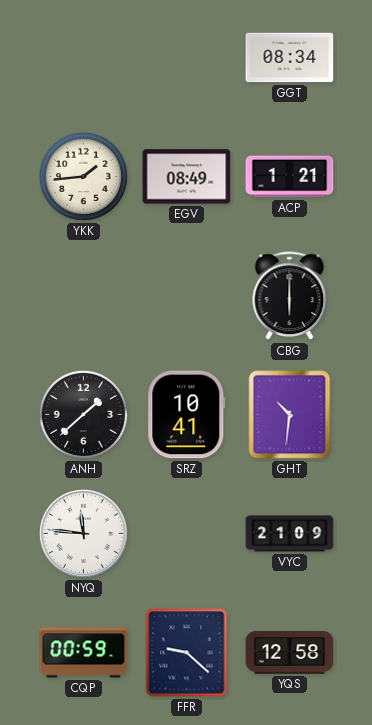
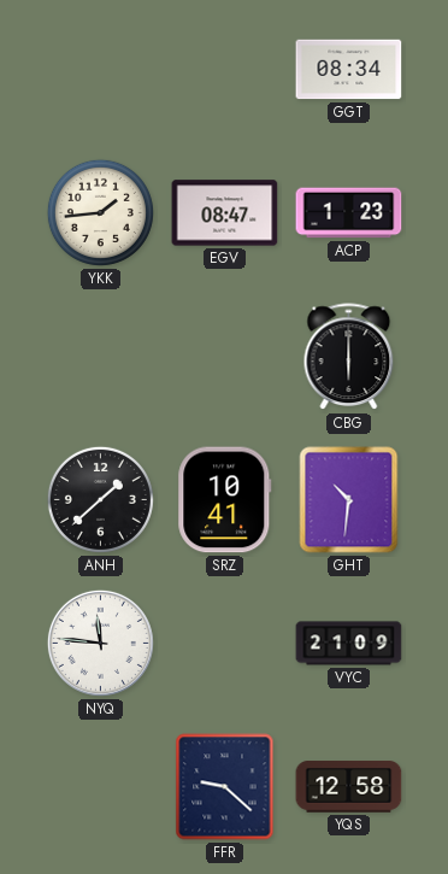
EGV: 08:49 -> 08:47 (225, 213)
ACP: 1:21 -> 1:23 (349, 213)
CQP: 00:59 -> none (84, 653)
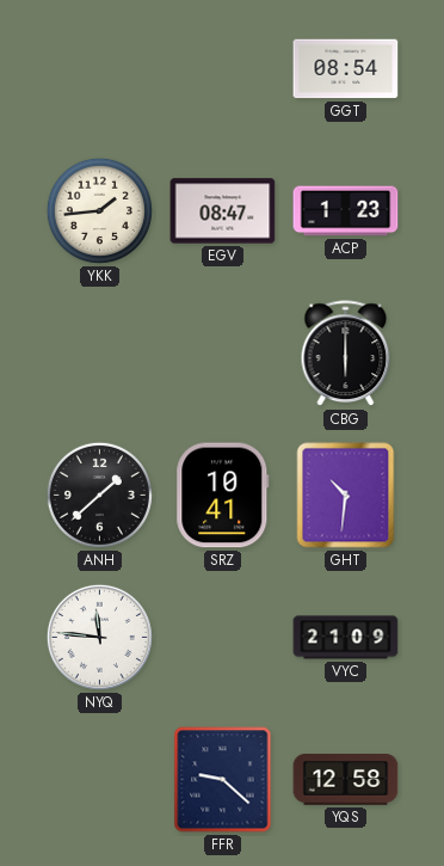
GGT: 08:34 -> 08:54 (346, 69)
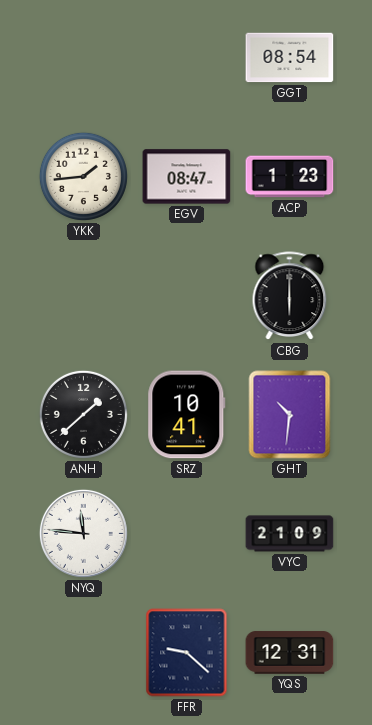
YQS: 12:58 -> 12:31 (290, 653)
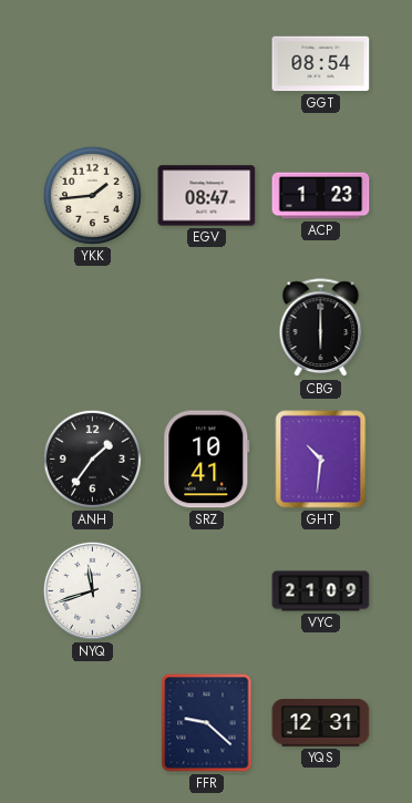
ANH: 1:38 -> 1:36 (92, 459)
NYQ: 11:46 -> 11:42 (92, 590)
